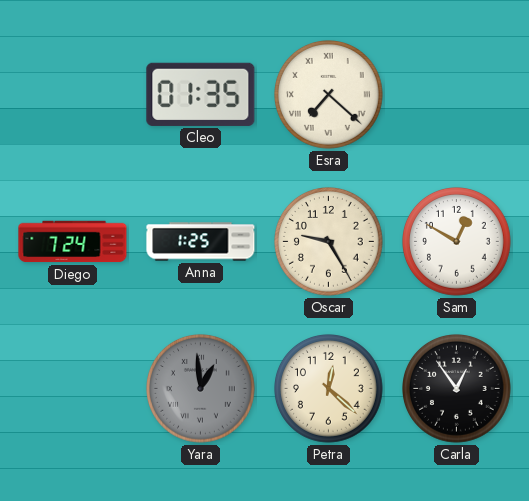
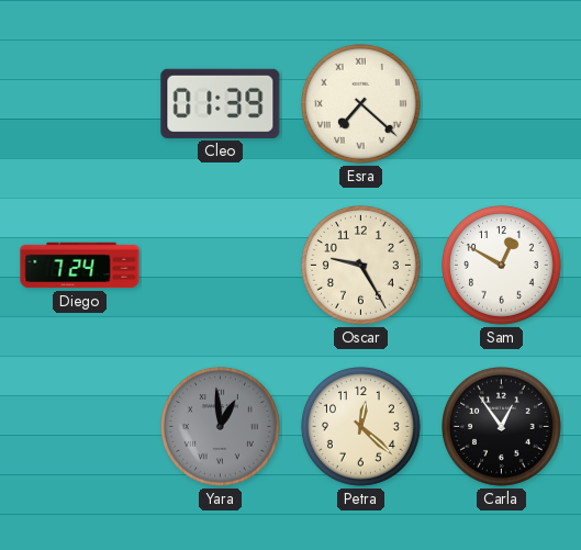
Cleo: 01:35 -> 01:39 (221, 103)
Anna: 1:25 -> none (201, 242)
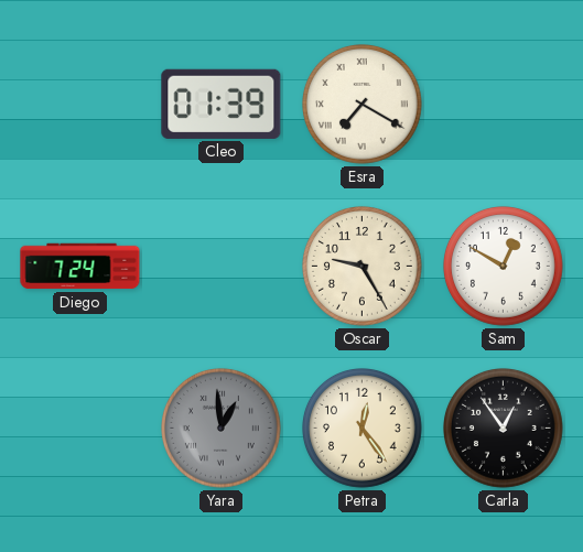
Esra: 7:22 -> 7:20 (363, 105)
Petra: 12:22 -> 12:24 (363, 429)
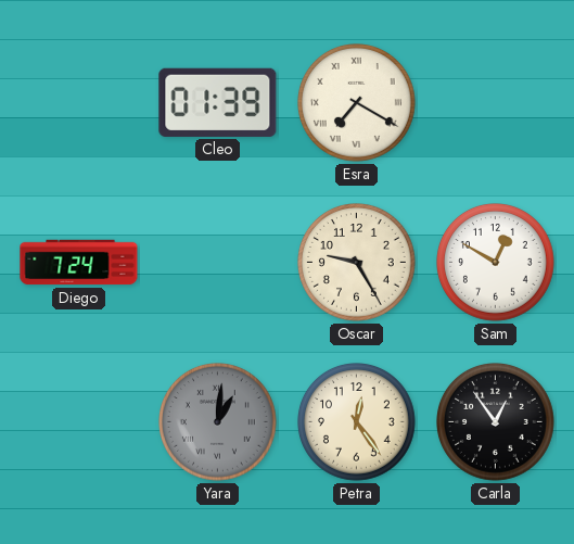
Yara: 12:59 -> 1:01 (218, 422)
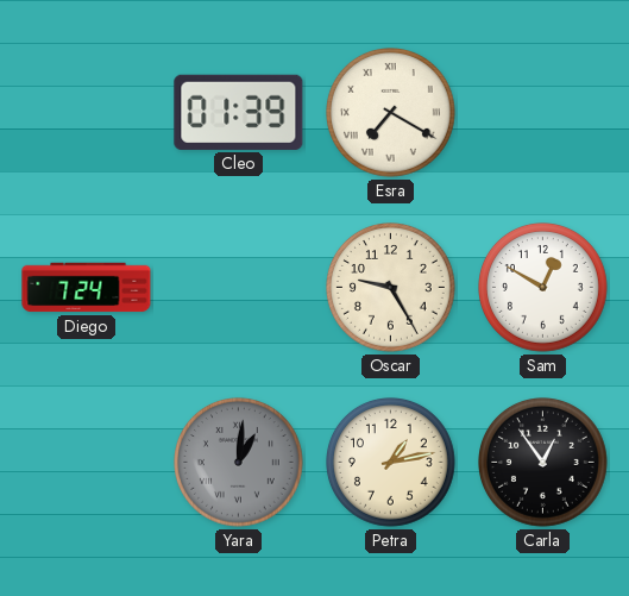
Petra: 12:24 -> 1:13 (391, 463)
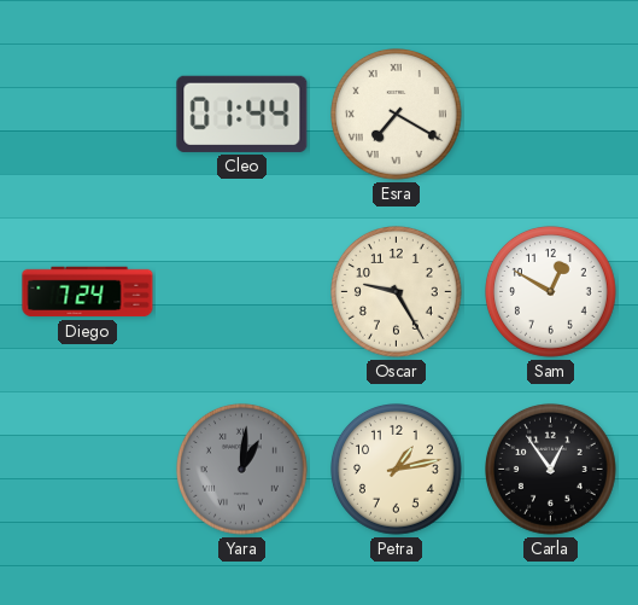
Cleo: 01:39 -> 01:44 (242, 114)
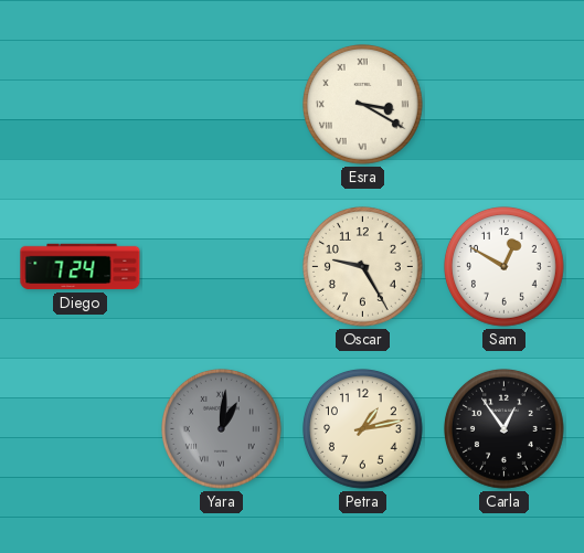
Cleo: 01:44 -> none (242, 114)
Esra: 7:20 -> 3:20 (363, 105)
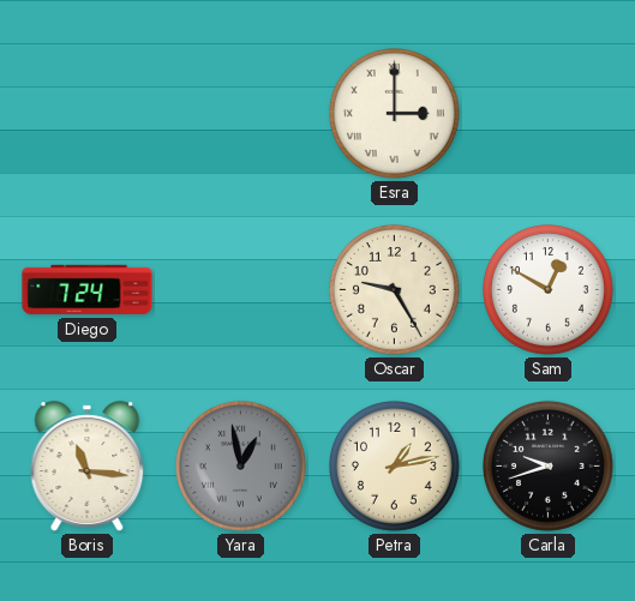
Esra: 3:20 -> 3:00 (395, 114)
Boris: none -> 11:16 (88, 467)
Yara: 1:01 -> 12:58 (241, 467)
Carla: 12:54 -> 9:42 (549, 467)
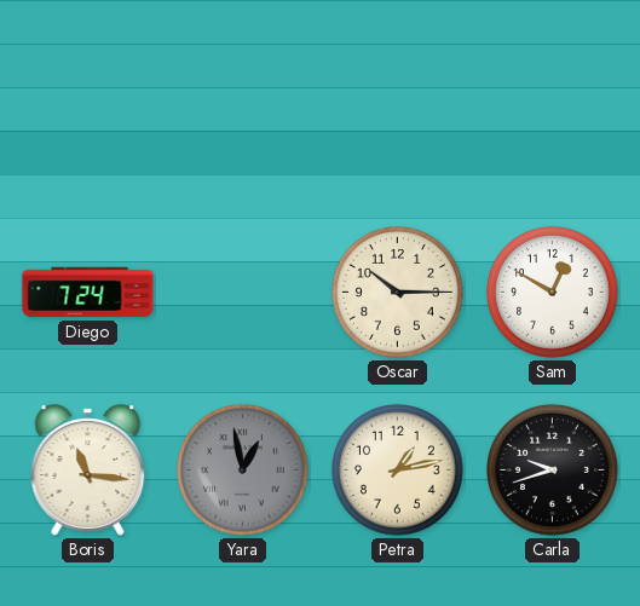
Esra: 3:00 -> none (395, 114)
Oscar: 9:25 -> 10:15 (398, 293)
